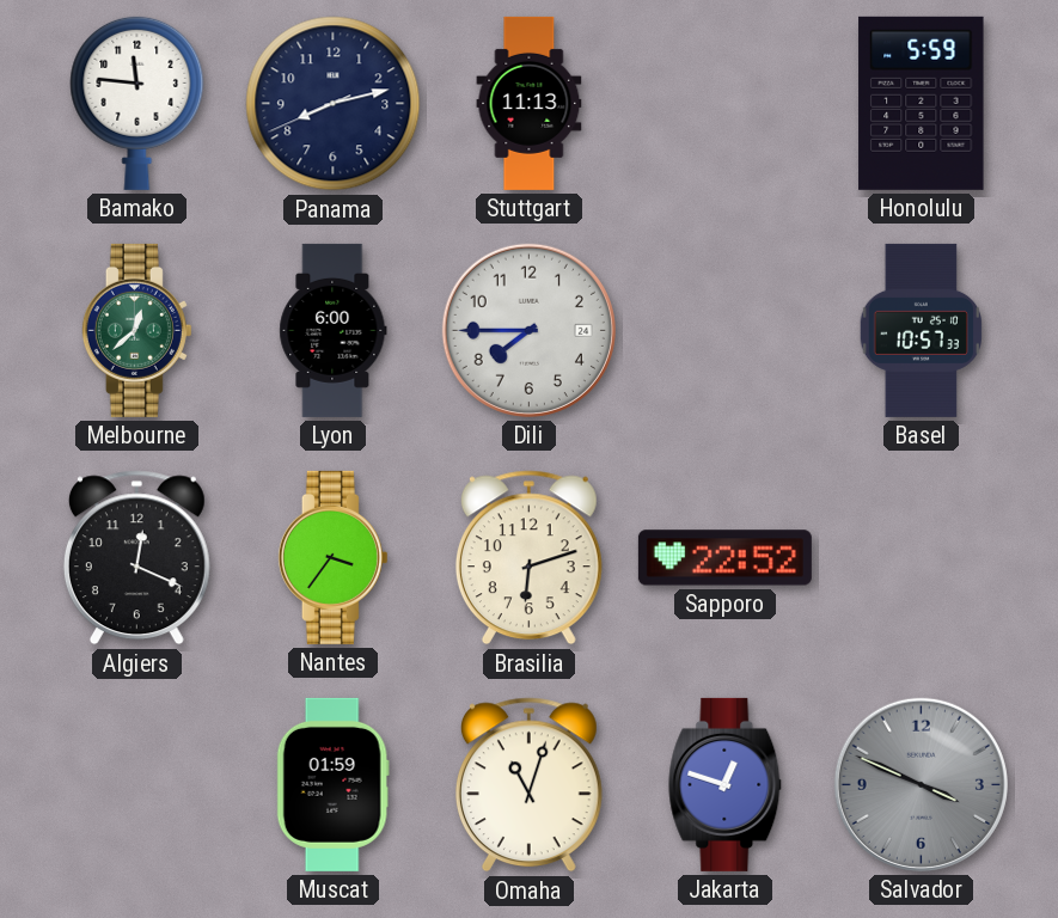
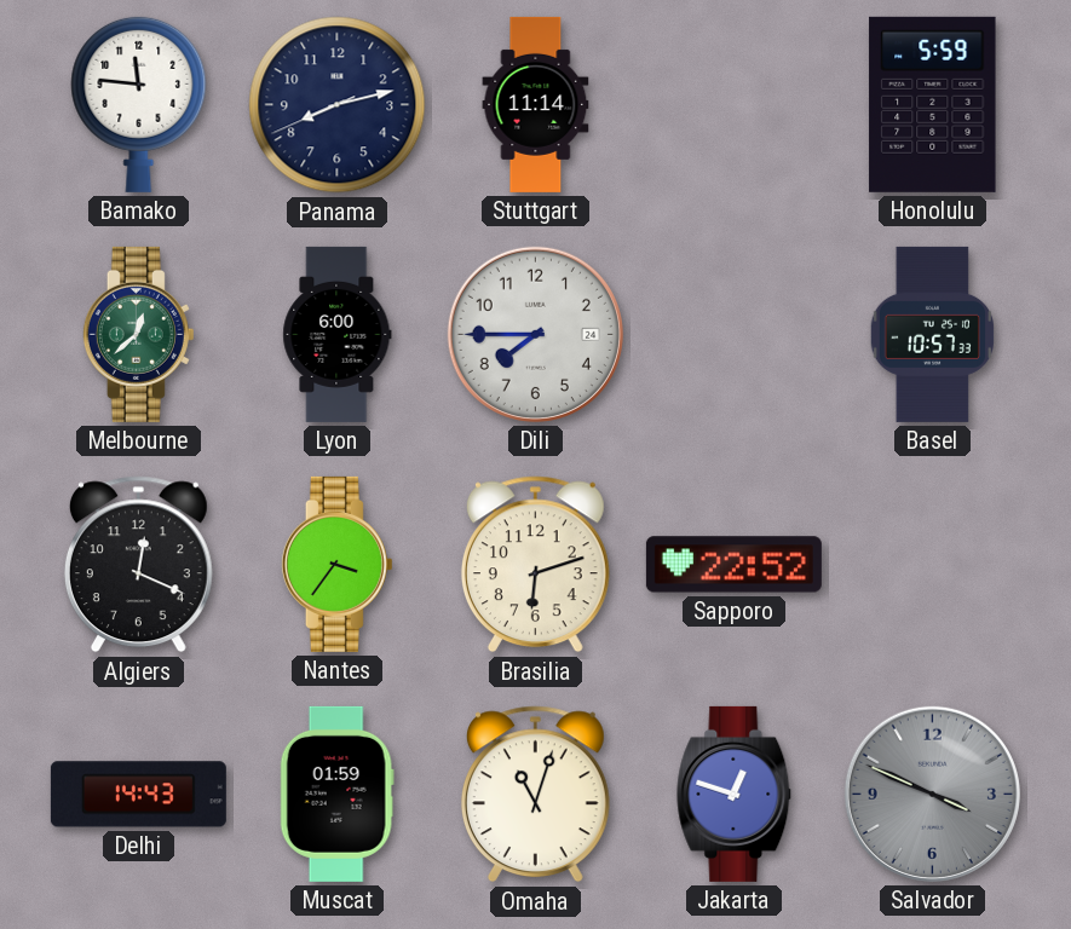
Stuttgart: 11:13 -> 11:14 (536, 104)
Delhi: none -> 14:43 (138, 795)
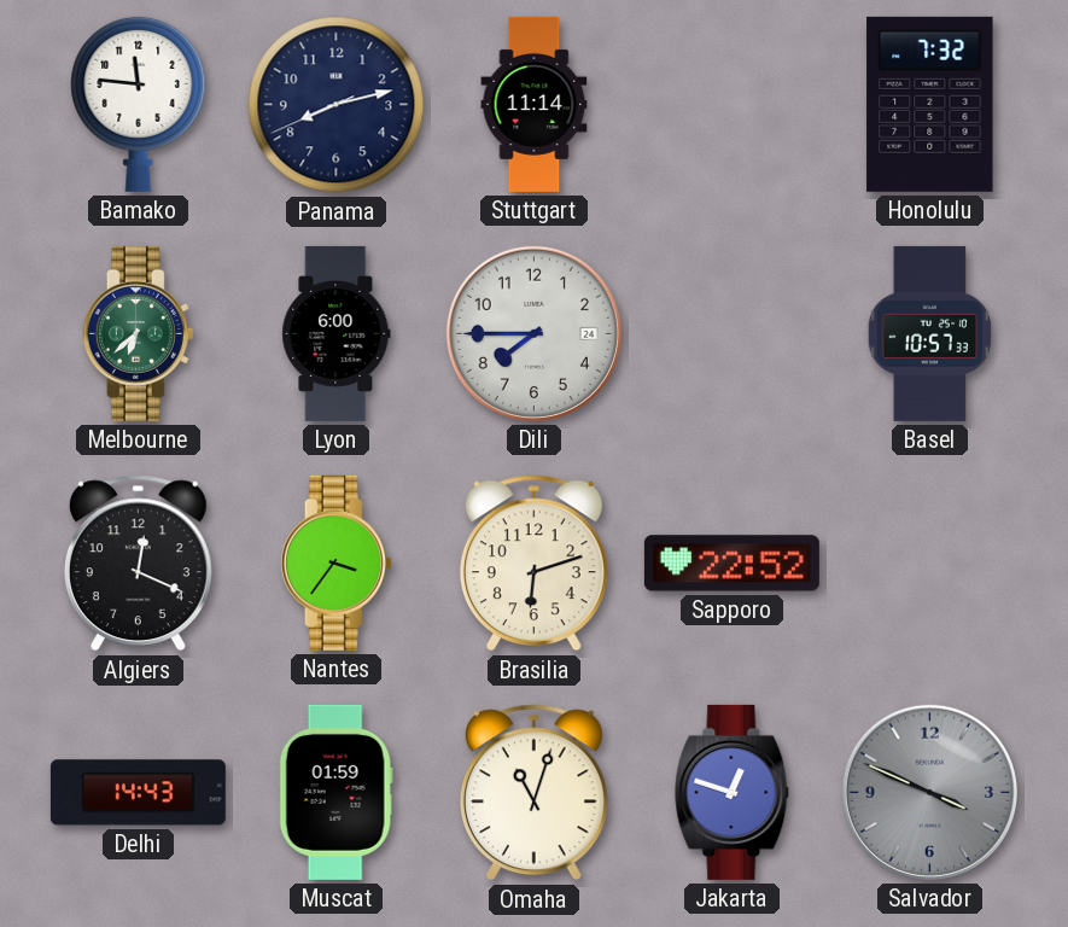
Honolulu: 5:59 -> 7:32 (930, 104)
Melbourne: 12:38 -> 6:38 (138, 333)
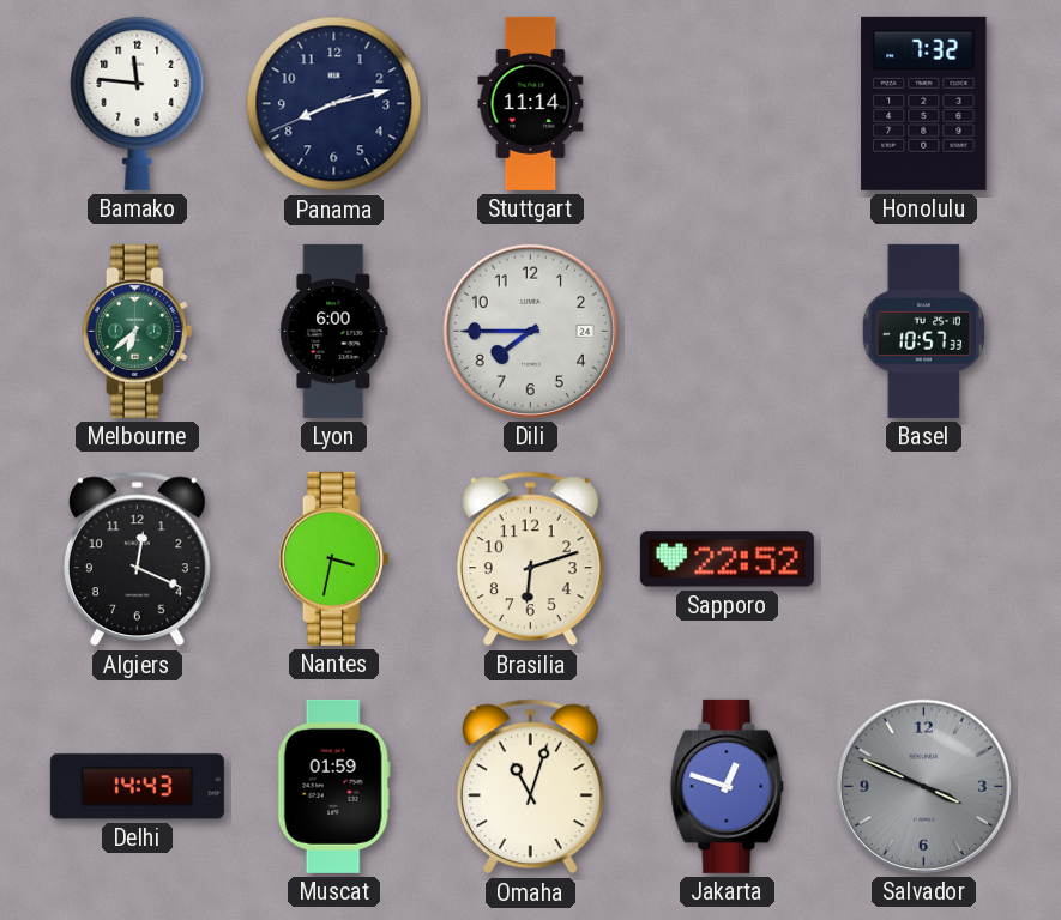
Nantes: 3:36 -> 3:32 (333, 558)
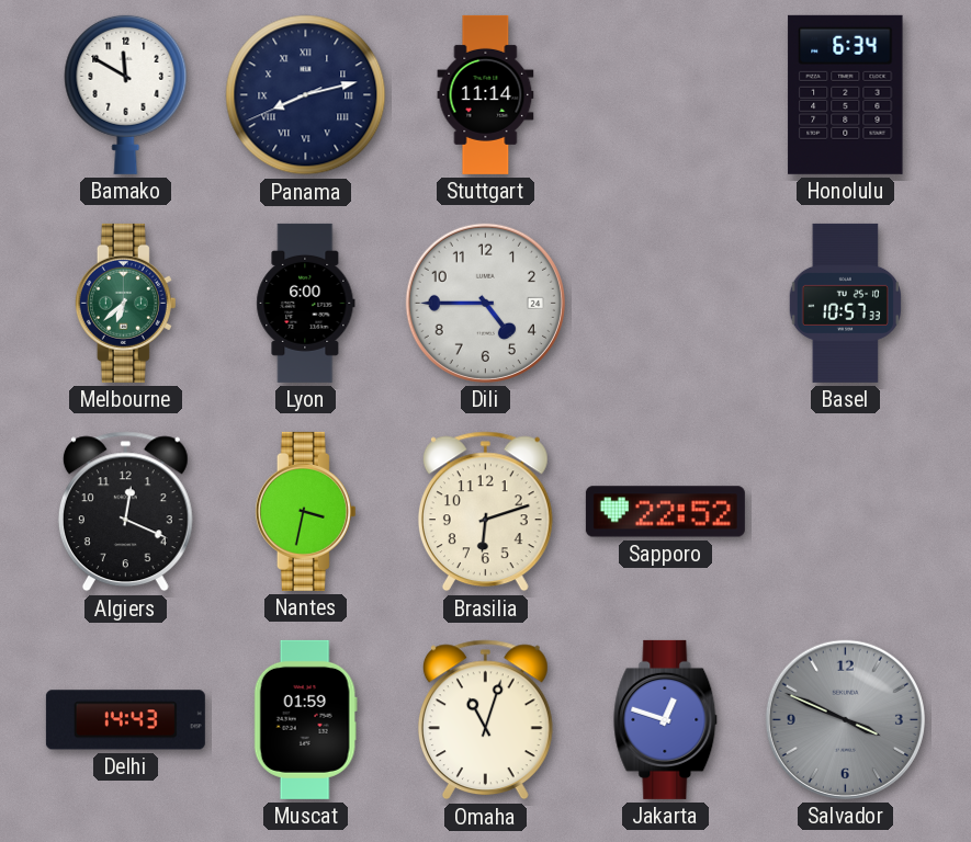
Bamako: 11:46 -> 11:50 (126, 94)
Panama numerals: Arabic -> Roman (306, 95)
Honolulu: 7:32 -> 6:34 (846, 94)
Dili: 7:45 -> 4:45 (485, 303)
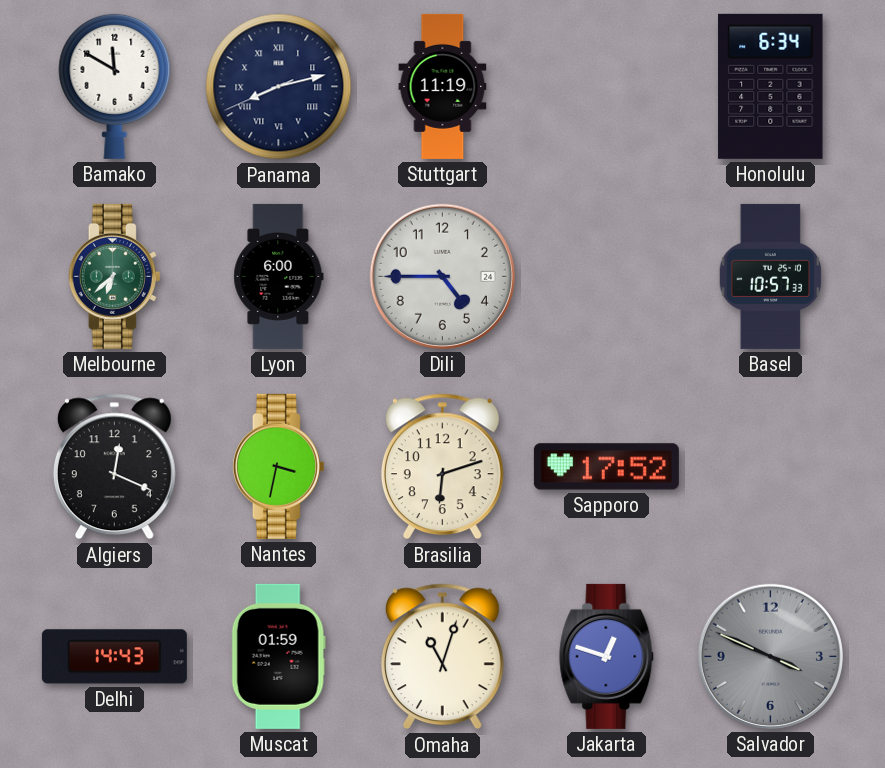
Stuttgart: 11:14 -> 11:19 (443, 86)
Sapporo: 22:52 -> 17:52 (606, 467)
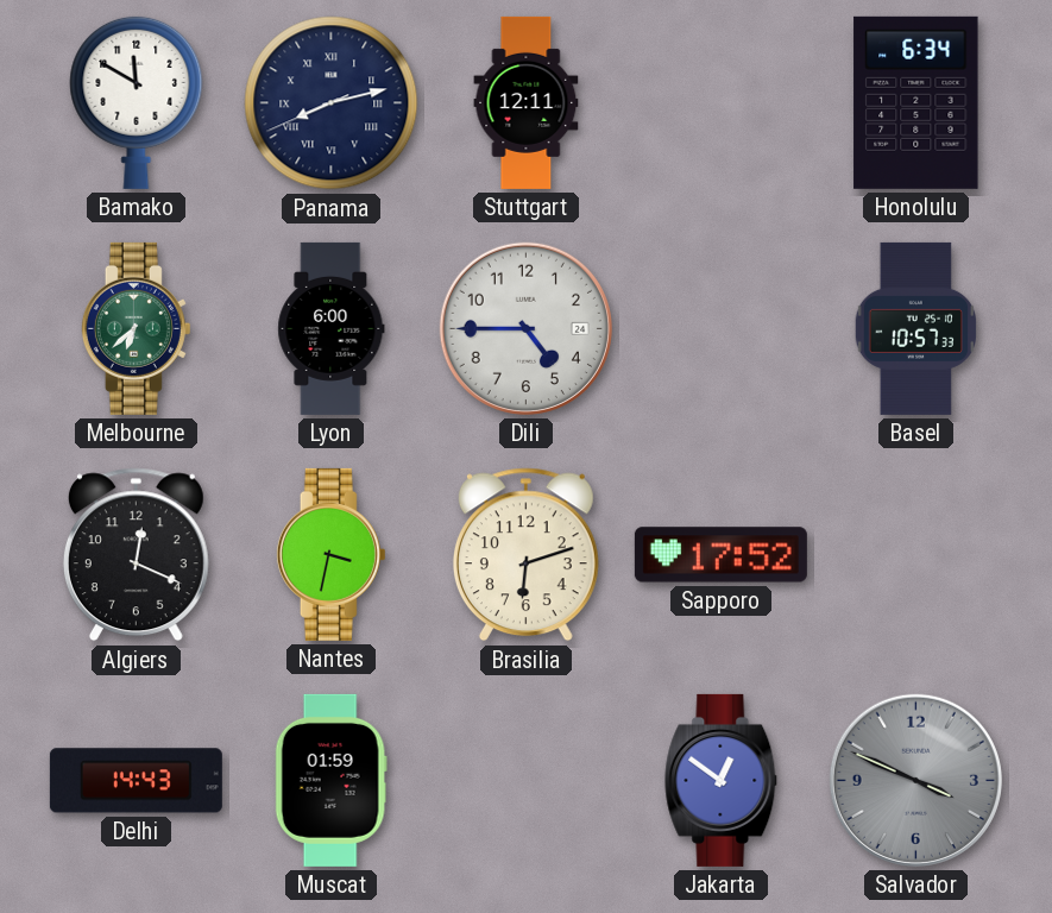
Stuttgart: 11:19 -> 12:11 (527, 102)
Omaha: 11:03 -> none (442, 657)
Jakarta: 12:48 -> 12:51 (722, 780)
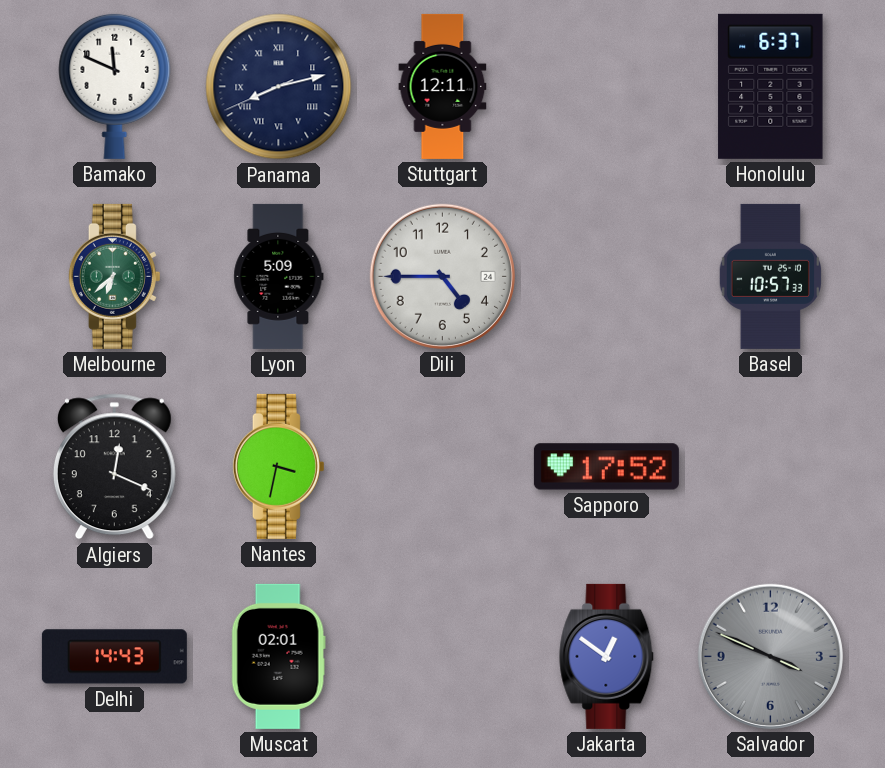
Bamako: 11:50 -> 11:49 (115, 86)
Honolulu: 6:34 -> 6:37 (771, 86)
Lyon: 6:00 -> 5:09 (279, 276)
Brasilia: 6:12 -> none (525, 555)
Muscat: 01:59 -> 02:01 (278, 656)
